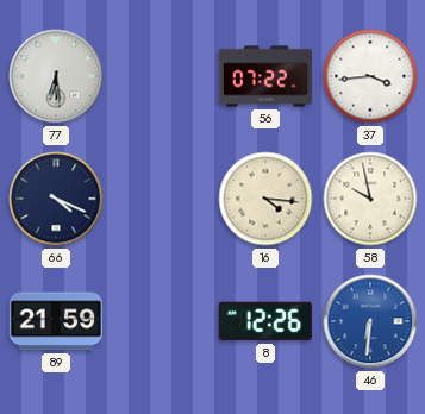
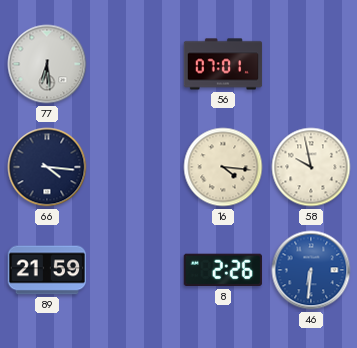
56: 07:22 -> 07:01 (223, 64)
37: 3:44 -> none (370, 76)
66: 4:19 -> 4:16 (47, 167)
8: 12:26 -> 2:26 (223, 270)
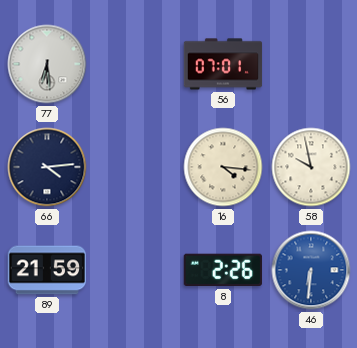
66: 4:16 -> 4:14 (47, 167)
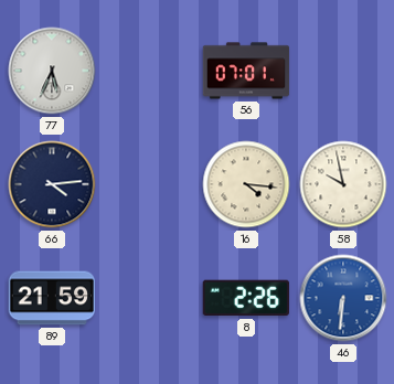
77: 6:29 -> 5:34 (52, 71)
